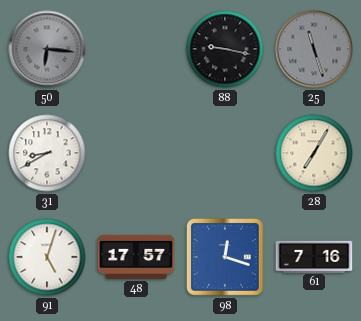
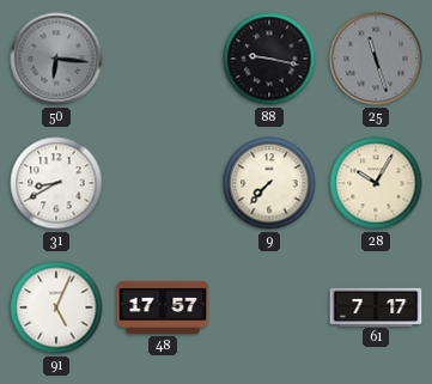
9: none -> 7:37 (269, 183)
28: 7:05 -> 10:05 (376, 183)
91: 5:03 -> 5:04 (56, 307)
98: 12:18 -> none (226, 258)
61: 7:16 -> 7:17 (376, 306)
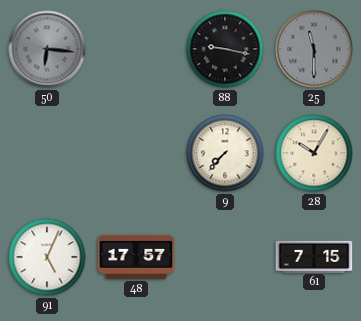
25: 11:27 -> 11:30 (314, 49)
31: 8:40 -> none (56, 183)
61: 7:17 -> 7:15 (314, 256)
